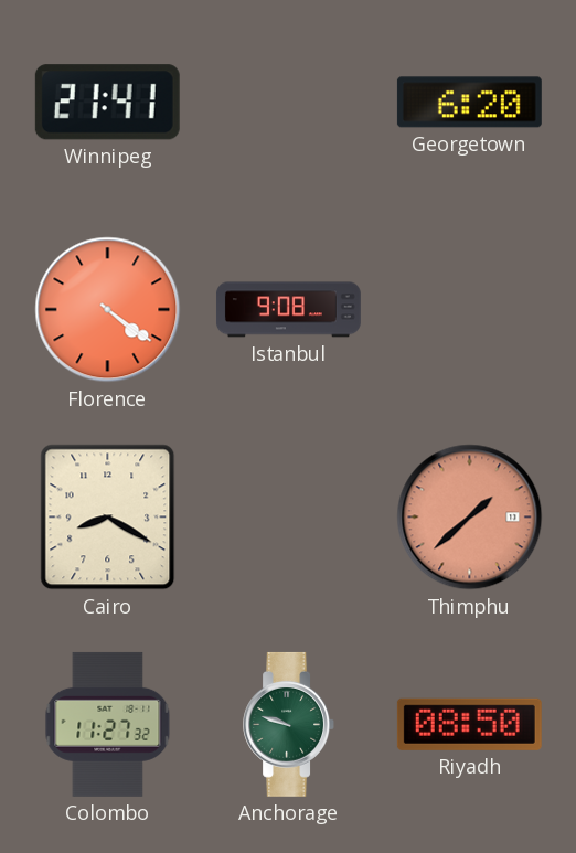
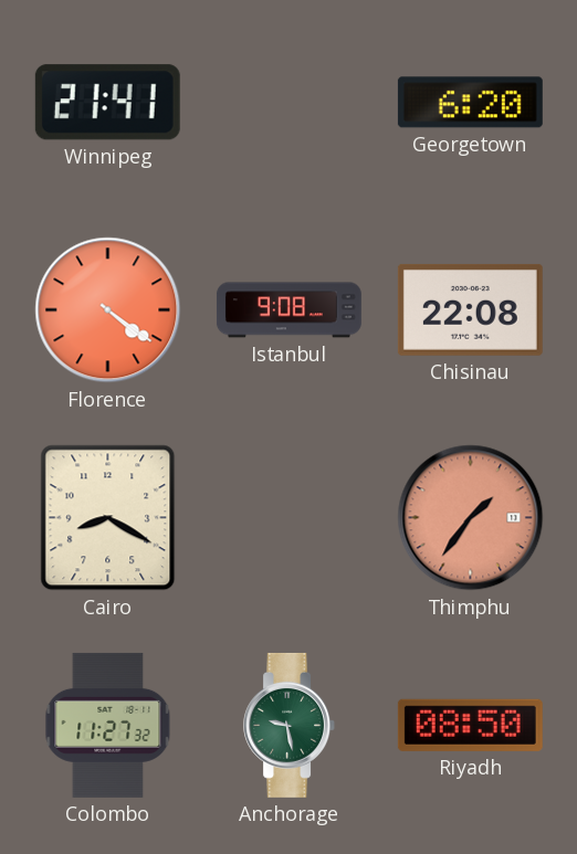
Chisinau: none -> 22:08 (470, 309)
Thimphu: 1:38 -> 1:36 (471, 518)
Anchorage: 9:48 -> 9:28 (290, 725)
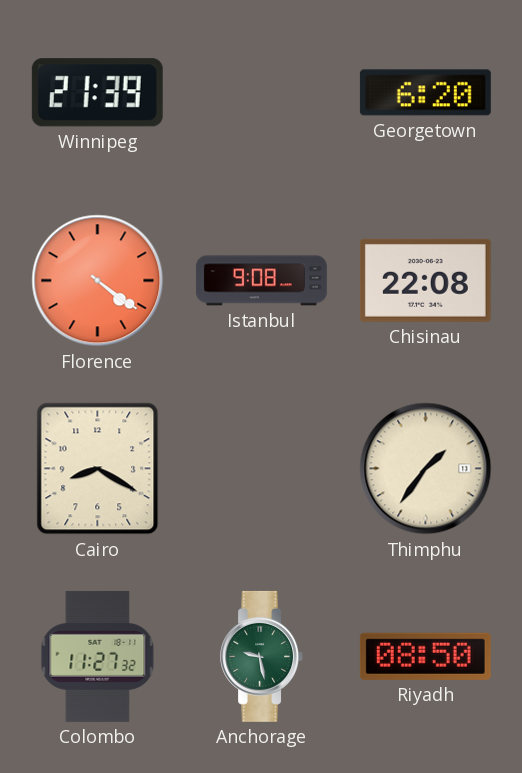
Winnipeg: 21:41 -> 21:39 (97, 93)
Thimphu dial: salmon -> cream (426, 469)
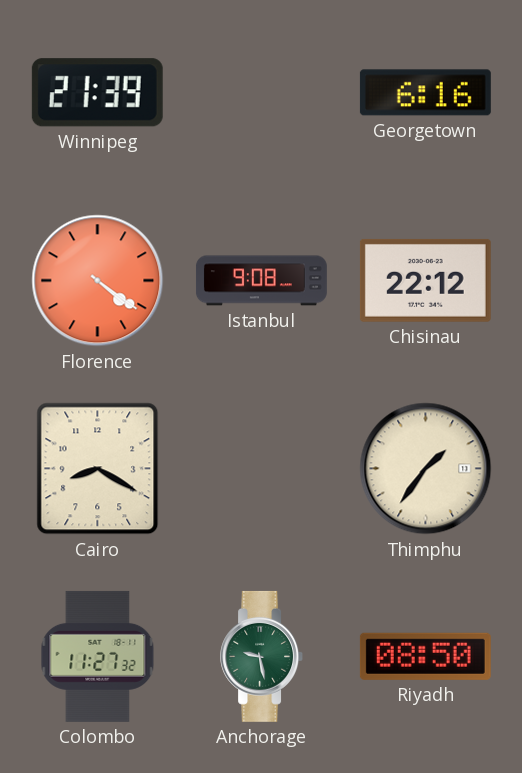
Georgetown: 6:20 -> 6:16 (425, 93)
Chisinau: 22:08 -> 22:12 (425, 280)
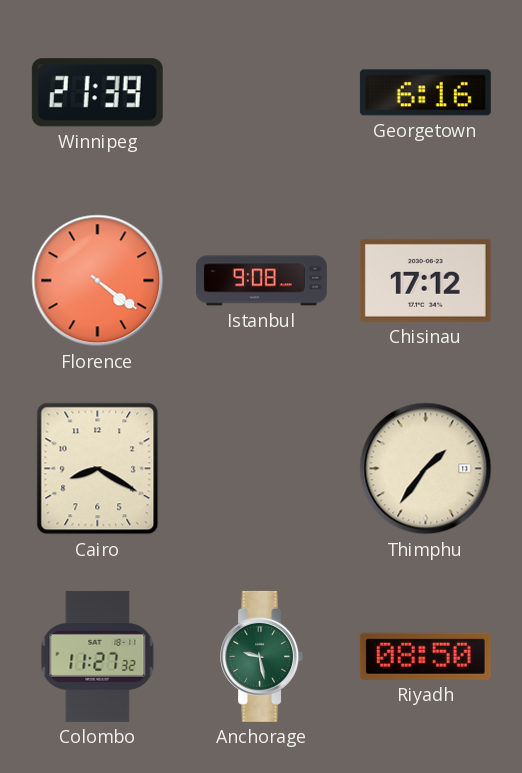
Chisinau: 22:12 -> 17:12 (425, 280)
